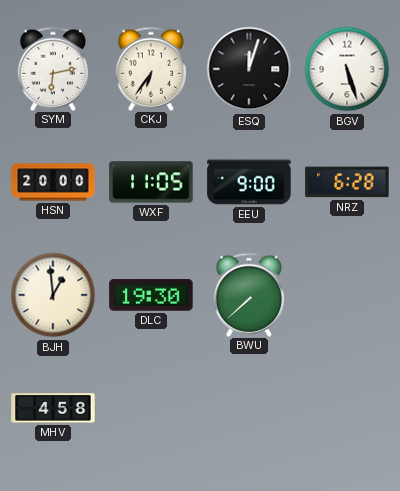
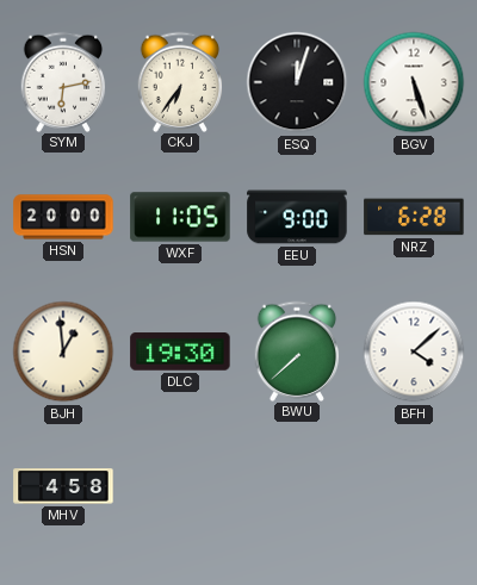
BFH: none -> 4:08 (414, 351)
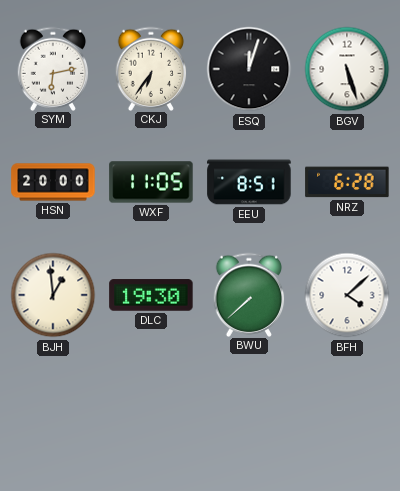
EEU: 9:00 -> 8:51 (249, 182)
MHV: 4:58 -> none (63, 486)
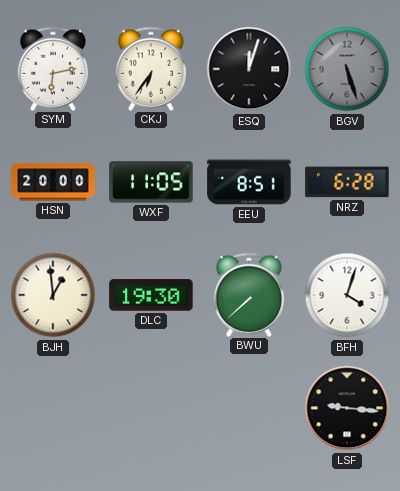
BGV dial: white -> grey (347, 69)
BFH: 4:08 -> 4:03 (347, 295)
LSF: none -> 9:16 (347, 408)
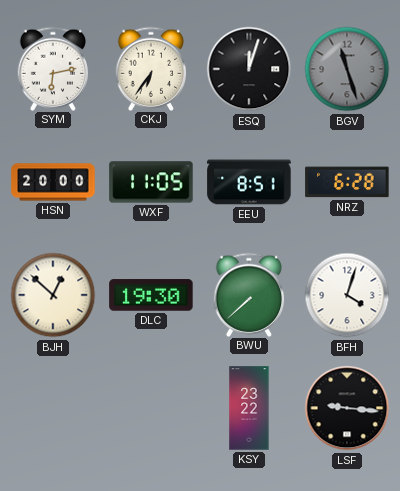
BGV: 5:27 -> 11:27 (347, 69)
BJH: 12:59 -> 12:52 (53, 295)
KSY: none -> 23:22 (249, 408)
